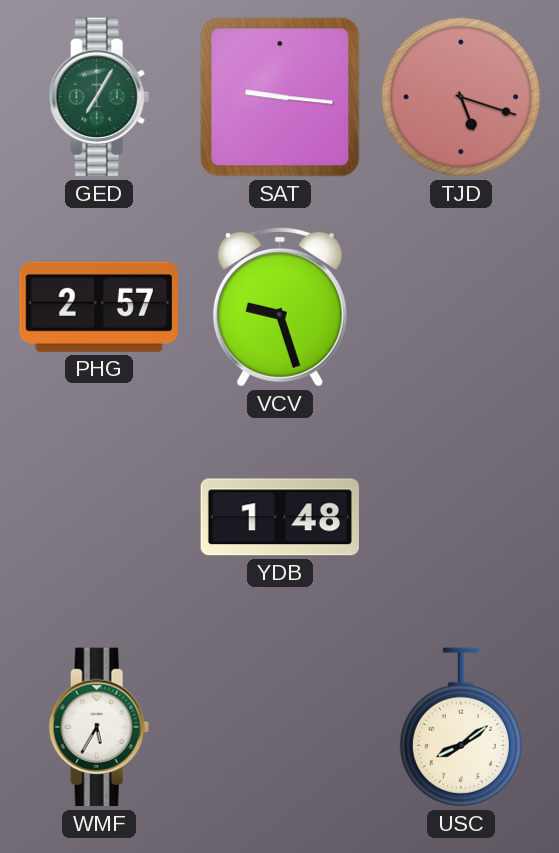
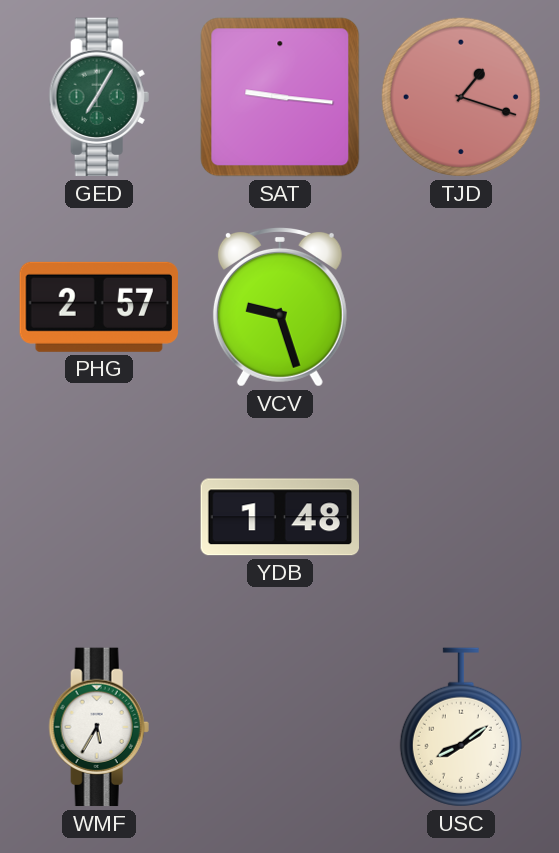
TJD: 5:18 -> 1:18 (461, 97)
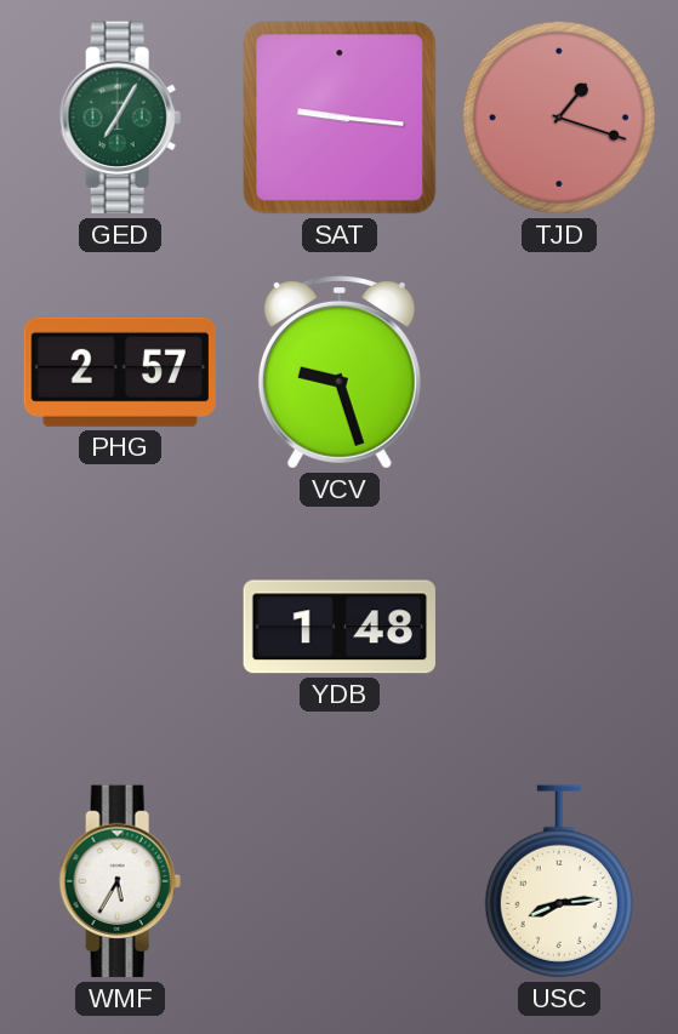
USC: 8:09 -> 8:14 (559, 881)
